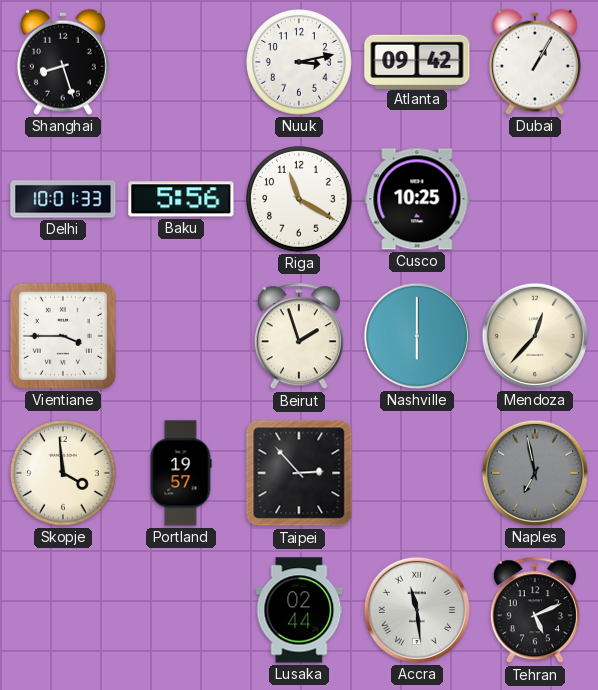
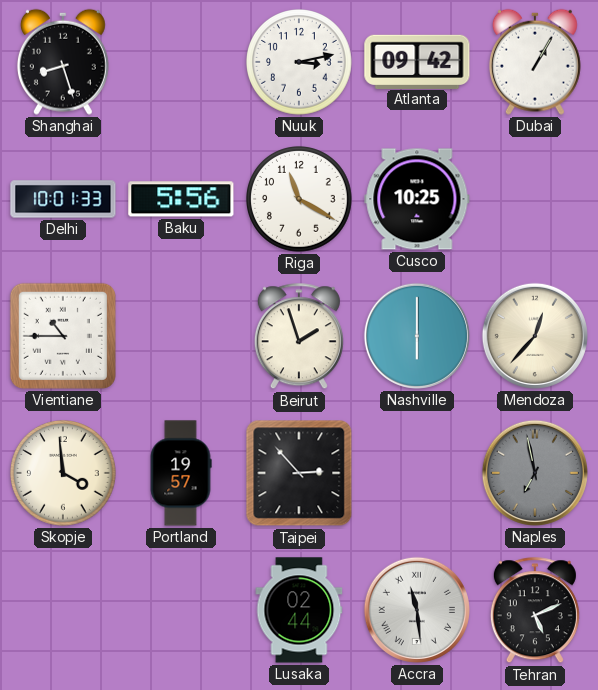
Vientiane: 3:45 -> 10:45 (63, 336)
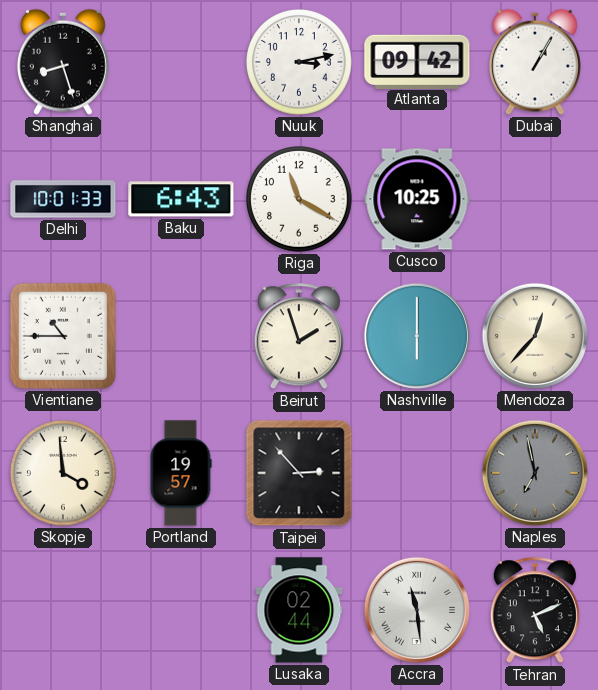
Baku: 5:56 -> 6:43 (181, 199)
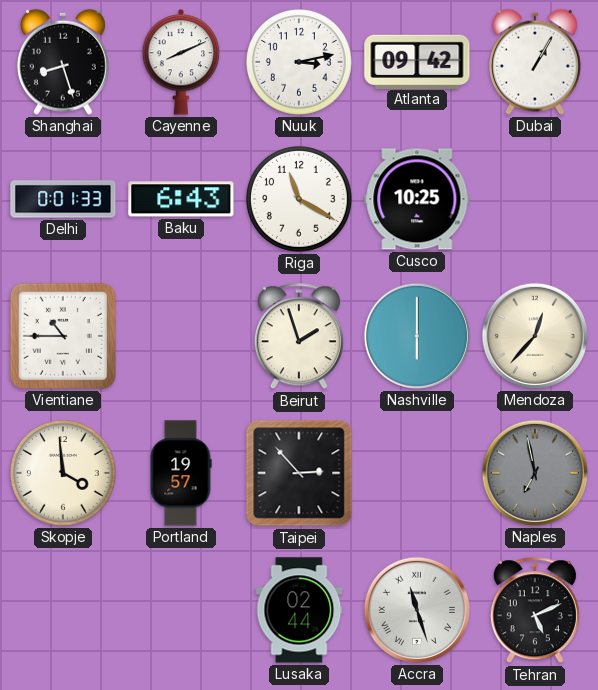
Cayenne: none -> 8:11 (181, 62)
Delhi: 10:01 -> 0:01 (63, 199)
Accra: 11:29 -> 11:27 (417, 610)
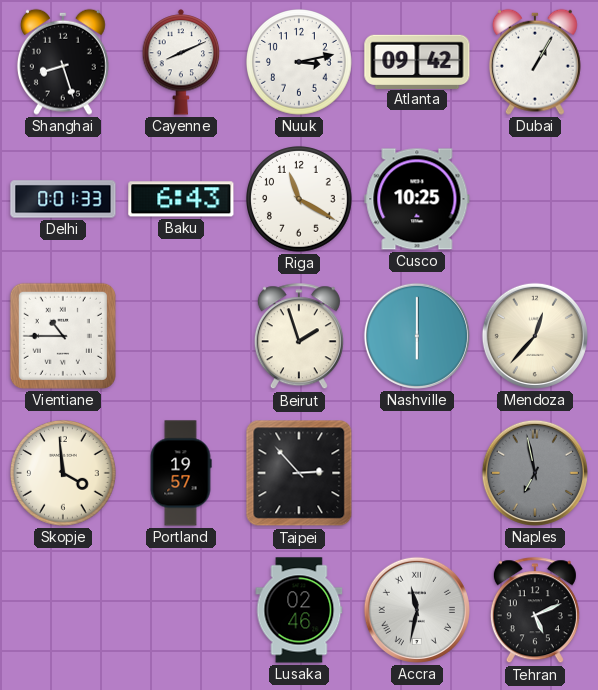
Lusaka: 02:44 -> 02:46 (299, 610)
Accra: 11:27 -> 11:32 (417, 610)
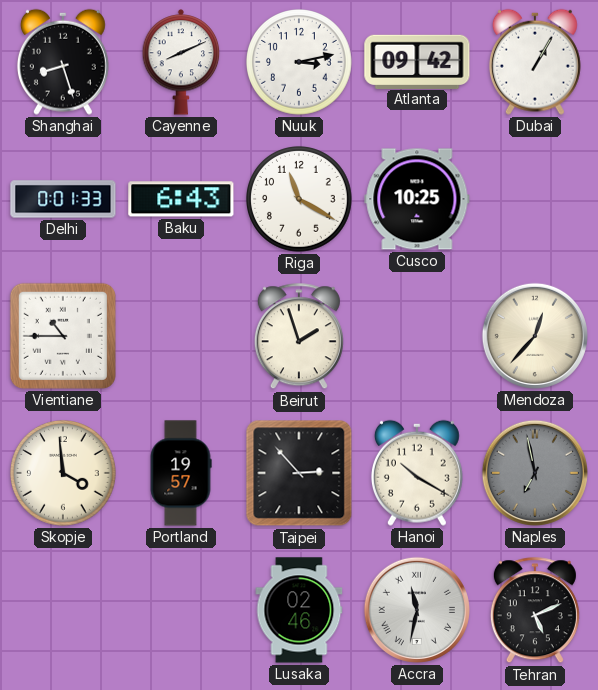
Nashville: 6:00 -> none (417, 336)
Hanoi: none -> 10:20 (417, 473)
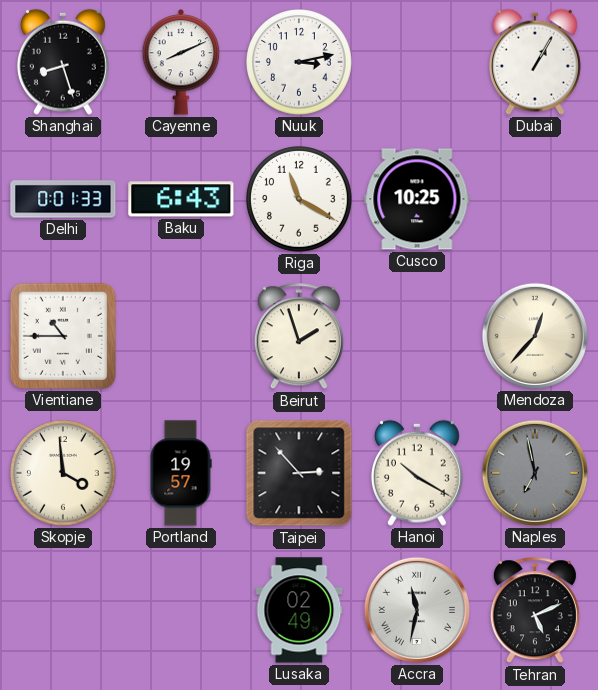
Atlanta: 09:42 -> none (417, 61)
Lusaka: 02:46 -> 02:49 (299, 610)
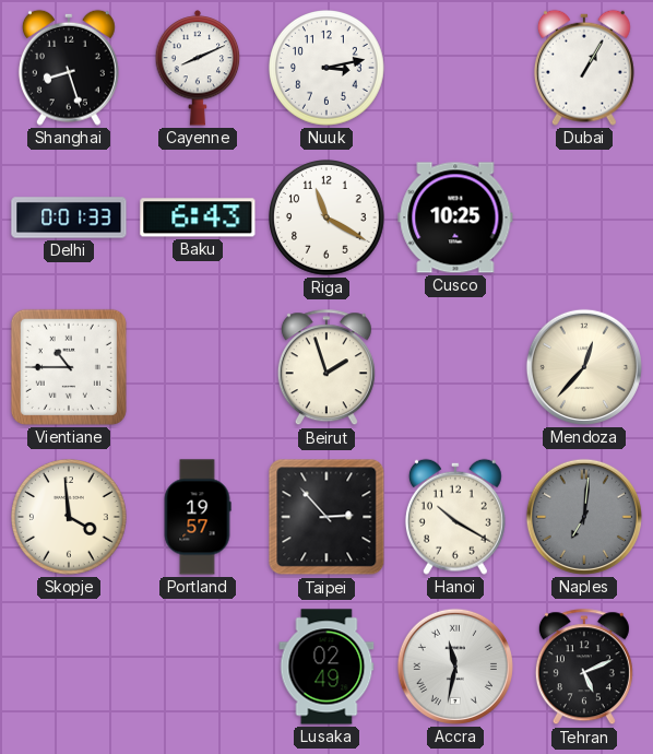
Naples: 6:58 -> 7:01 (584, 517)
